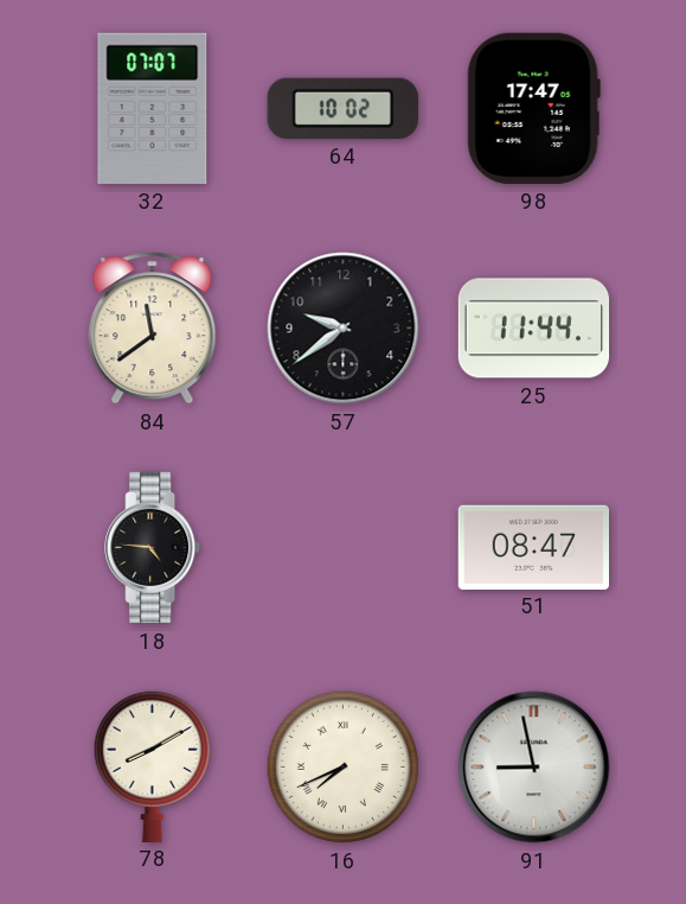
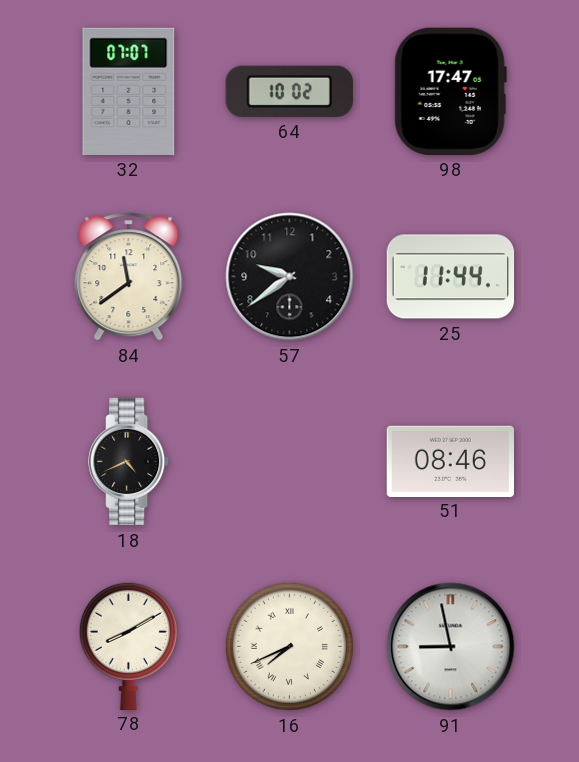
18: 4:46 -> 4:41 (129, 462)
51: 08:47 -> 08:46 (450, 461)
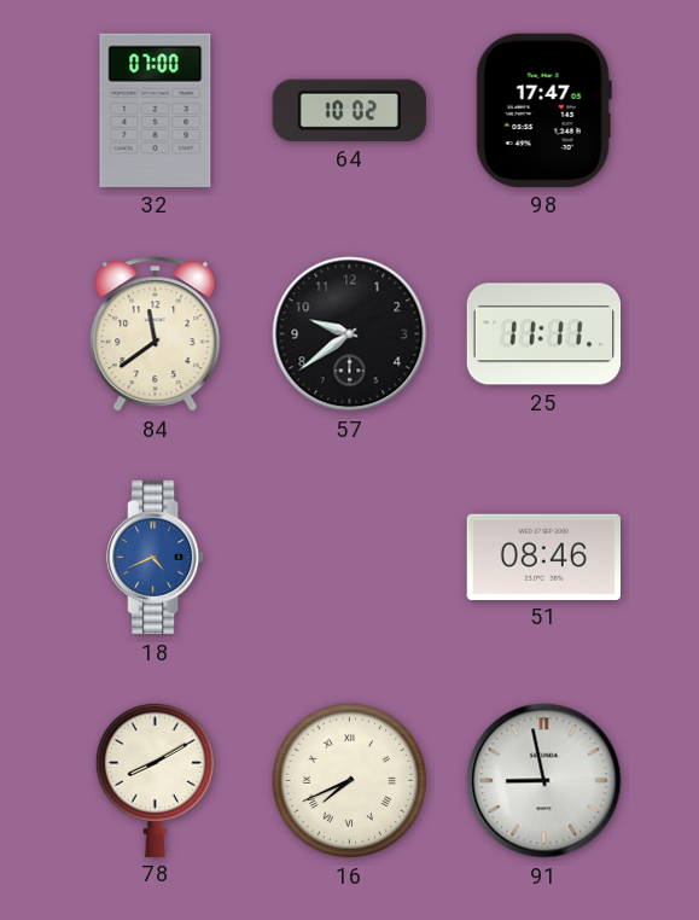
32: 07:07 -> 07:00 (156, 110)
25: 11:44 -> 11:11 (544, 334)
18 dial: black -> blue (156, 558)
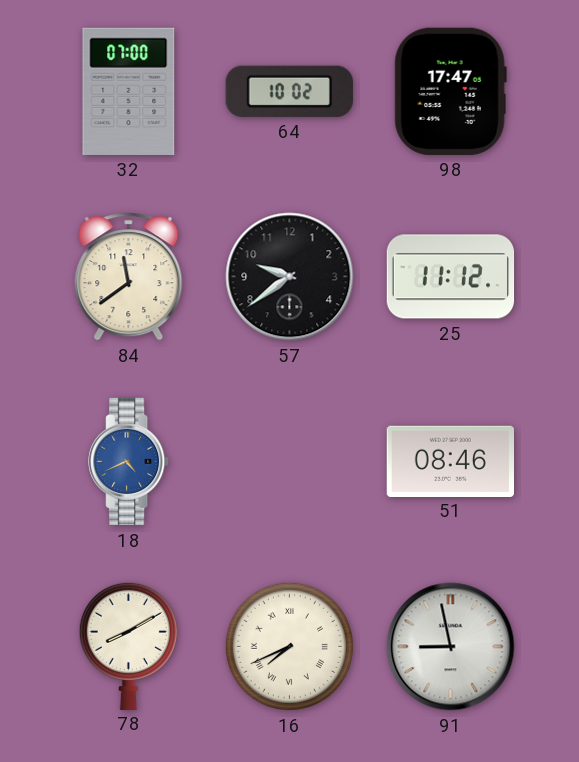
25: 11:11 -> 11:12 (451, 277)
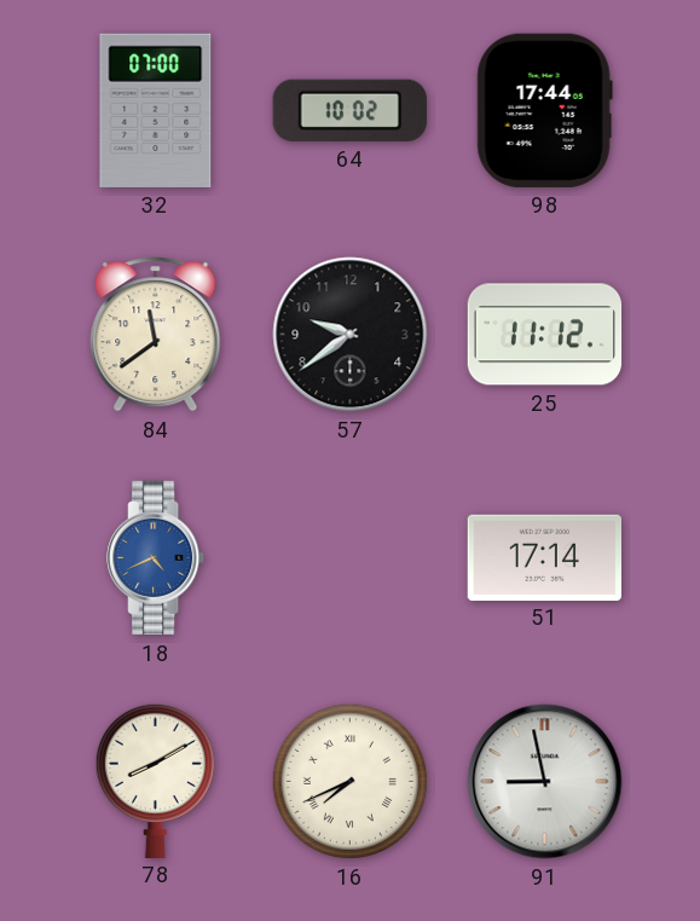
98: 17:47 -> 17:44 (544, 110)
51: 08:46 -> 17:14 (544, 557)
